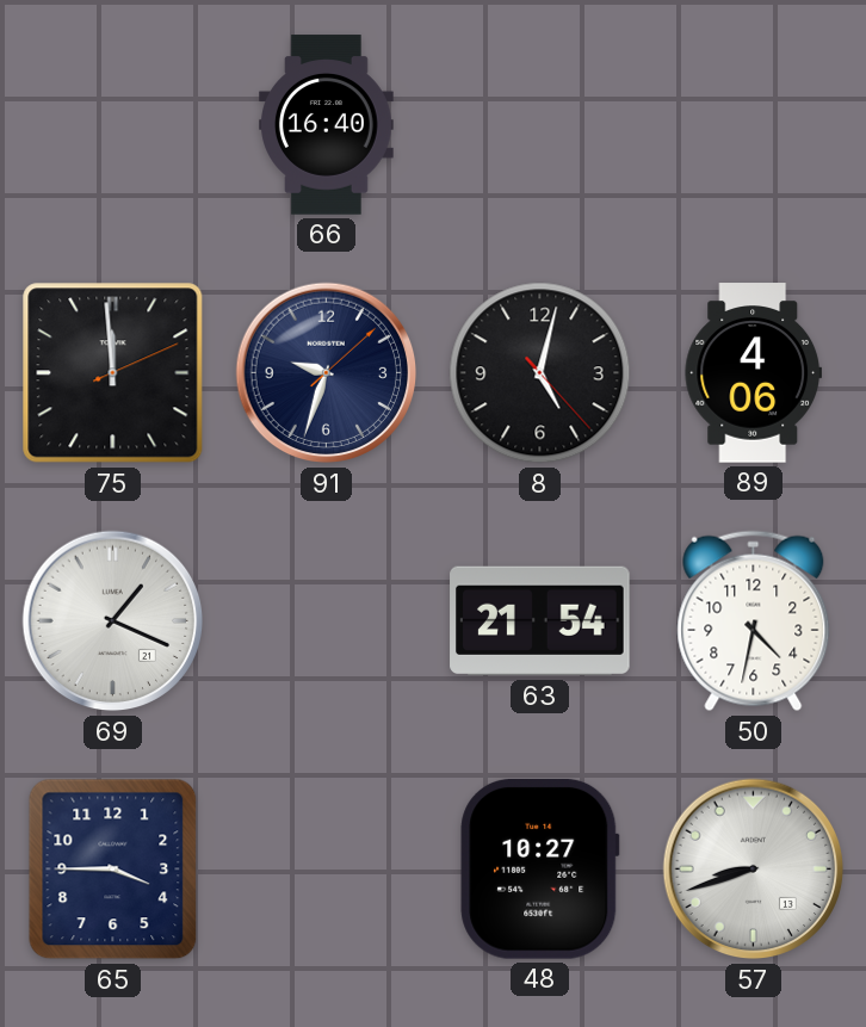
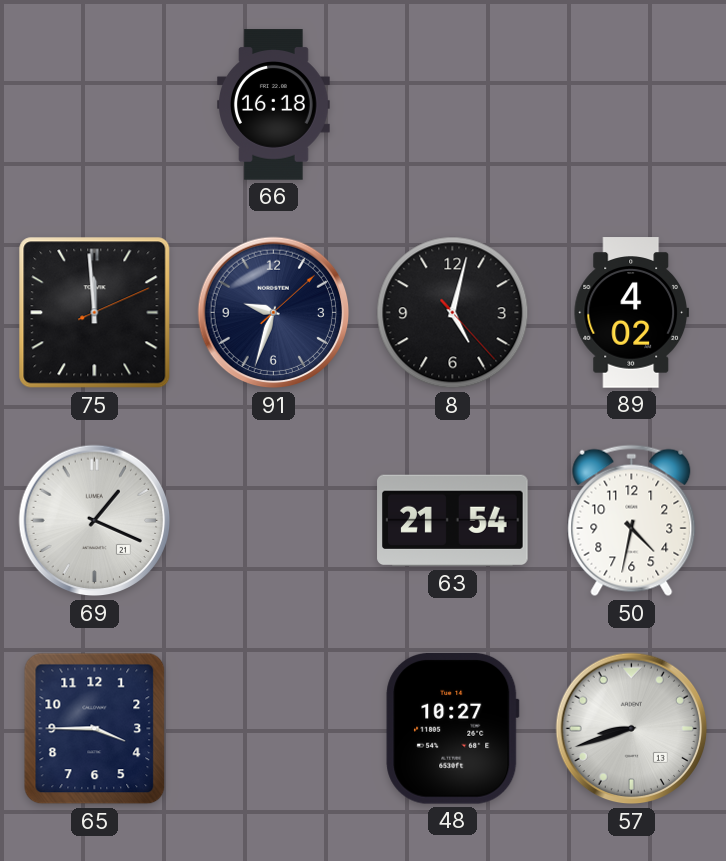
66: 16:40 -> 16:18 (274, 105)
89: 4:06 -> 4:02 (631, 313)
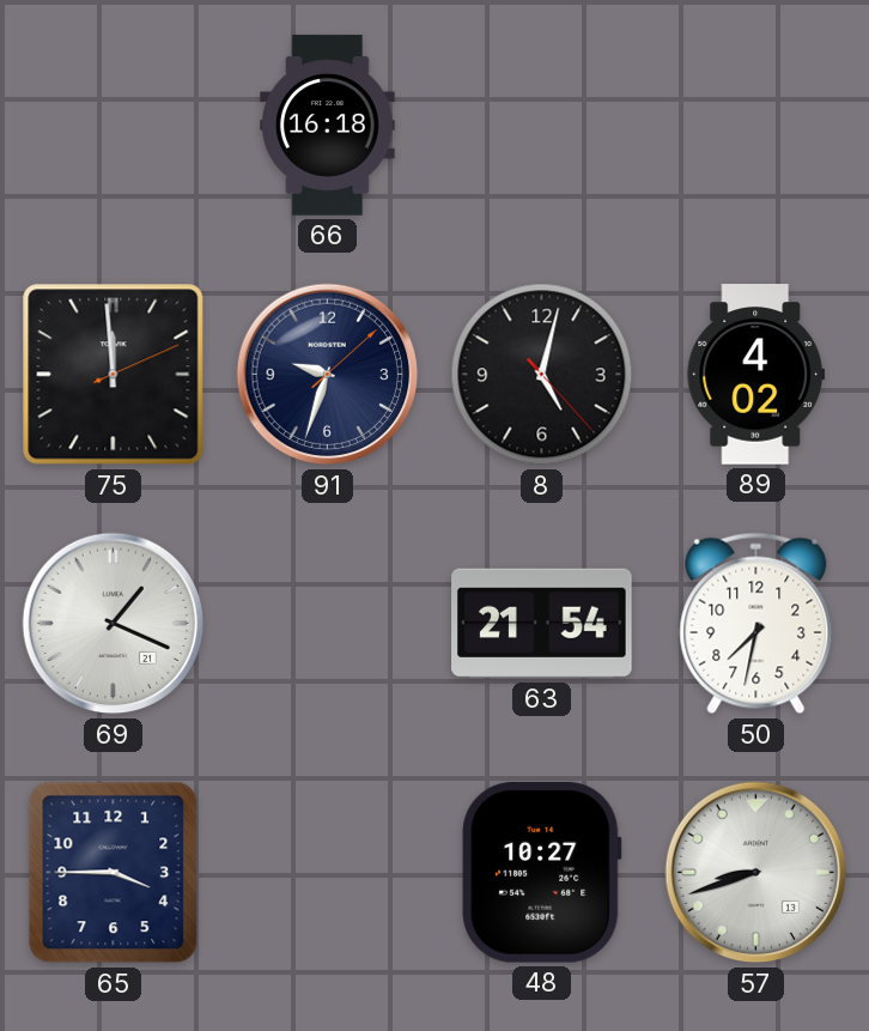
50: 4:32 -> 7:32 (756, 624)
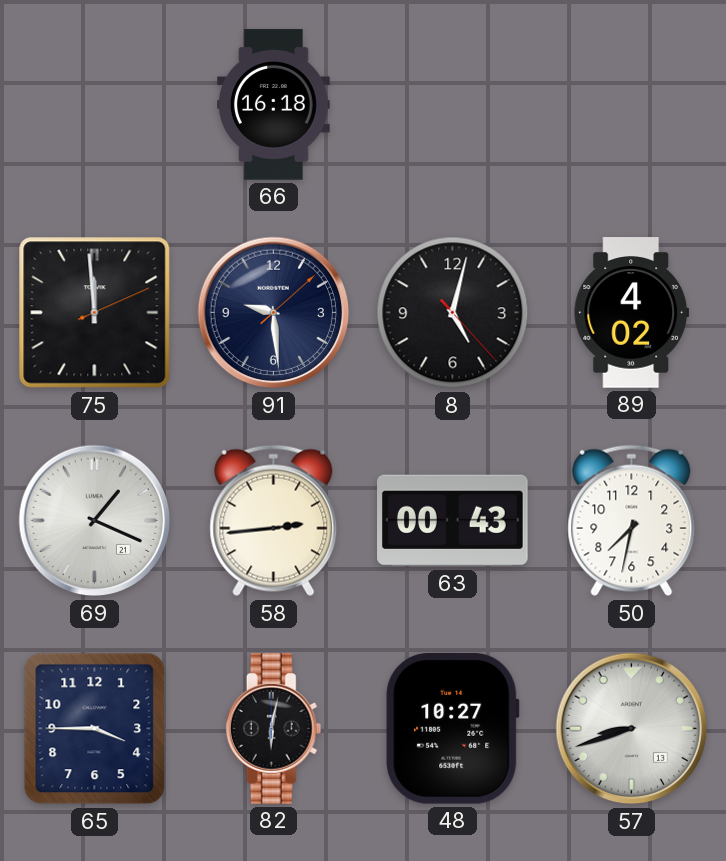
91: 9:33 -> 9:29 (274, 313)
58: none -> 2:44 (274, 521)
63: 21:54 -> 00:43 (453, 521)
82: none -> 6:02 (274, 729)
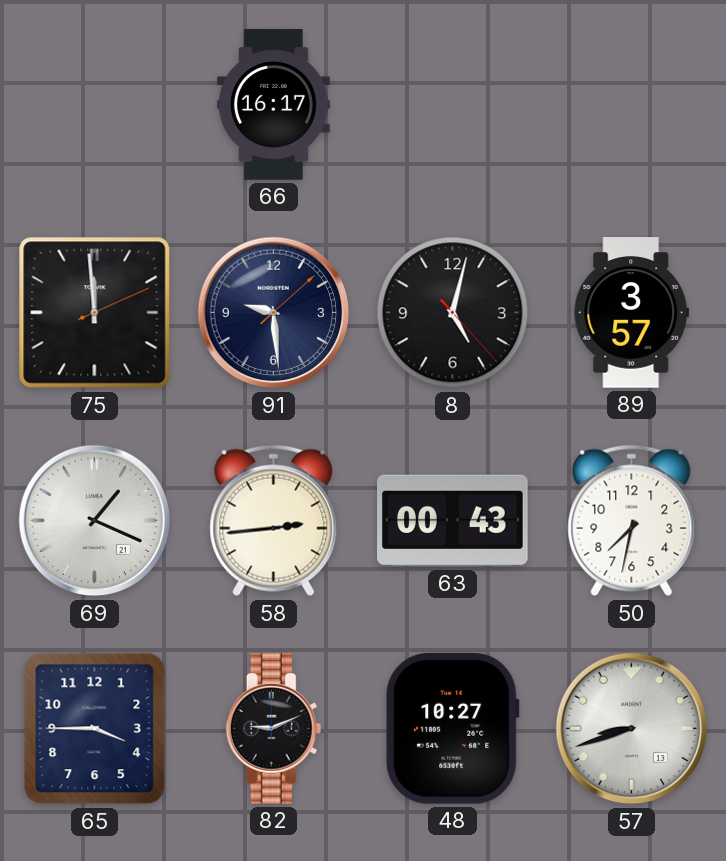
66: 16:18 -> 16:17 (274, 105)
89: 4:02 -> 3:57 (631, 313)
82: 6:02 -> 9:11 (274, 729)
